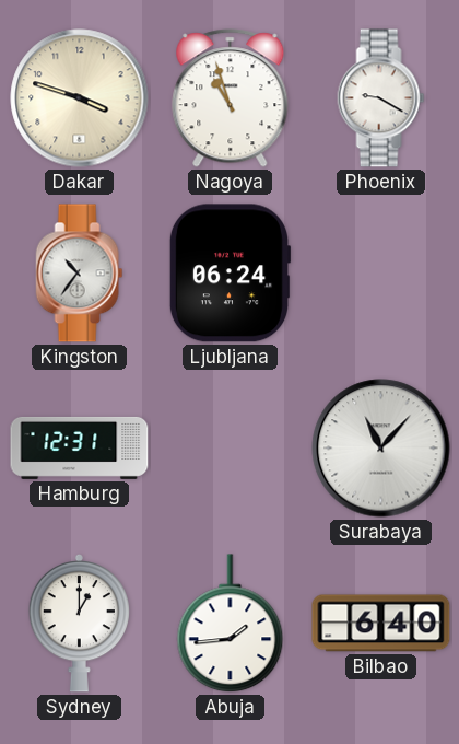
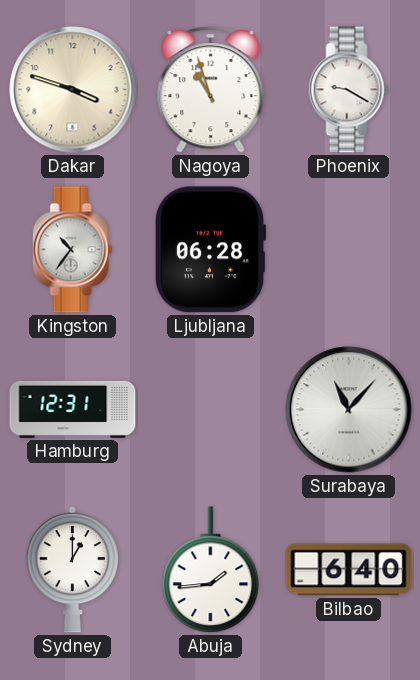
Ljubljana: 06:24 -> 06:28 (210, 250)
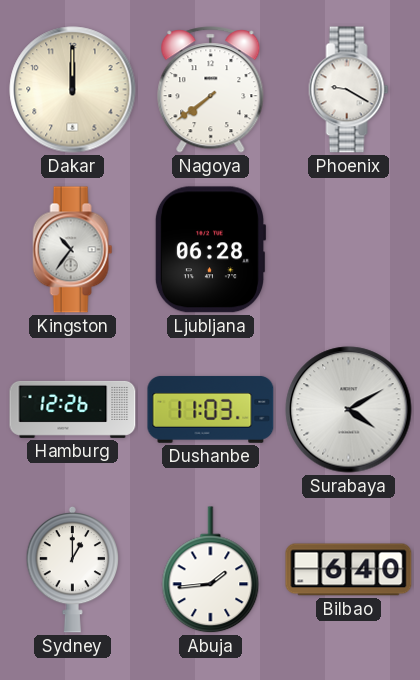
Dakar: 3:48 -> 12:00 (73, 90)
Nagoya: 10:57 -> 7:39 (211, 90)
Hamburg: 12:31 -> 12:26 (73, 409)
Dushanbe: none -> 11:03 (211, 410)
Surabaya: 11:07 -> 4:10 (349, 410)
